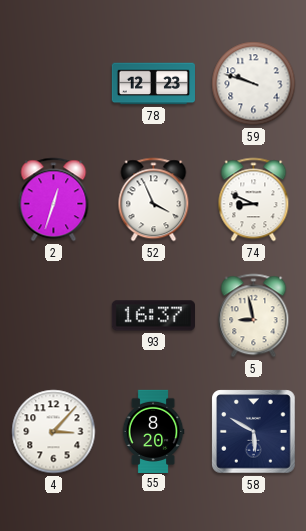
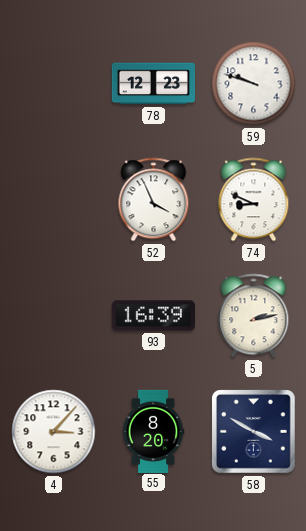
2: 12:33 -> none (54, 200)
93: 16:37 -> 16:39 (153, 316)
5: 8:58 -> 2:13 (254, 316)
58: 5:50 -> 3:50 (254, 432)
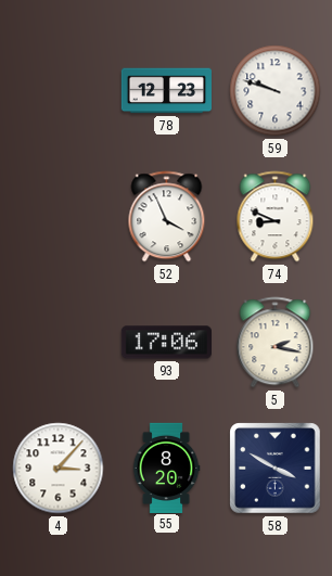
93: 16:39 -> 17:06 (166, 343)
5: 2:13 -> 2:17 (276, 343)
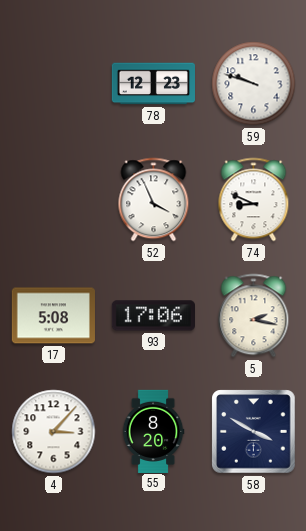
17: none -> 5:08 (53, 316)
